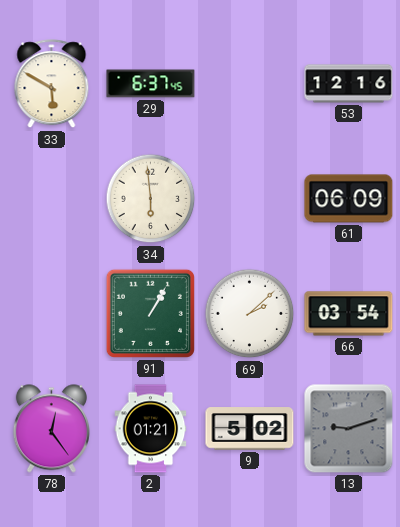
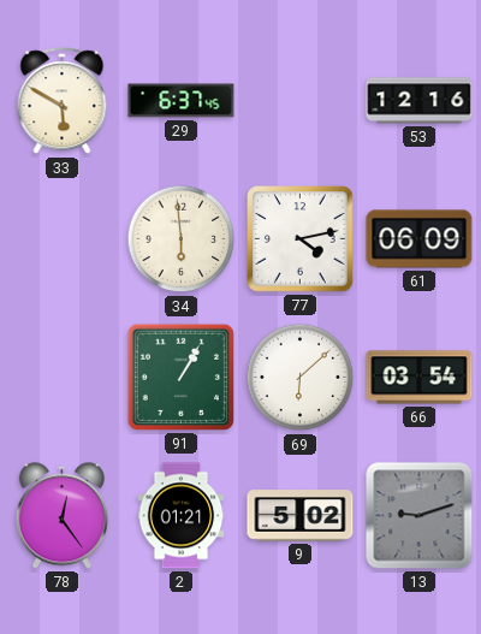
77: none -> 4:13 (301, 239)
69: 2:08 -> 6:08 (301, 378)
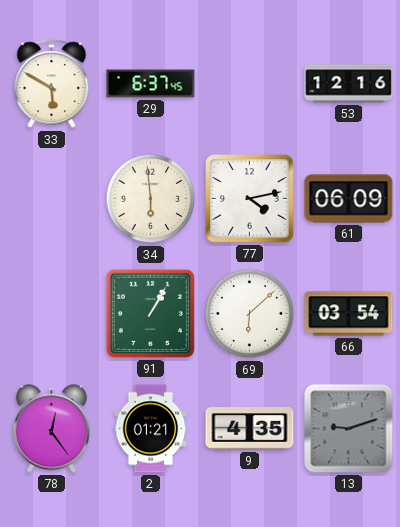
9: 5:02 -> 4:35 (250, 429)
